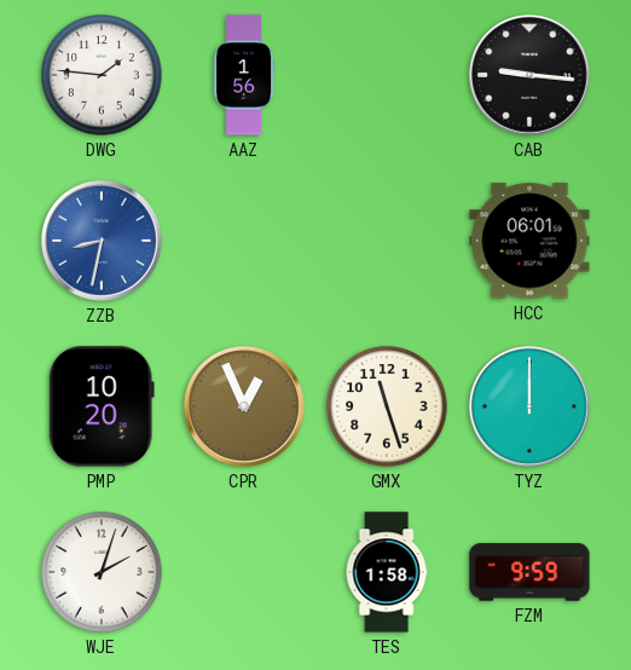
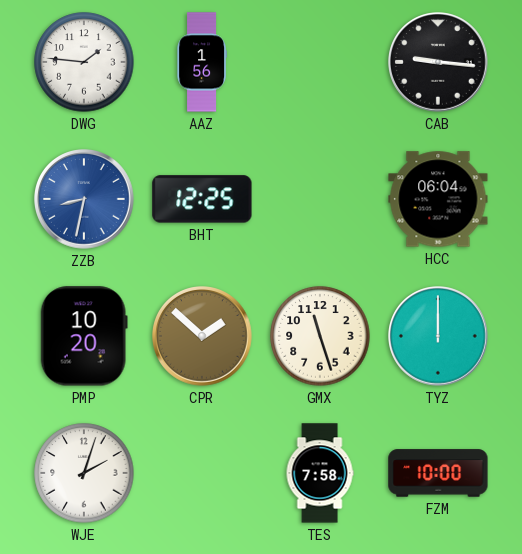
BHT: none -> 12:25 (202, 199)
HCC: 06:01 -> 06:04 (438, 199)
CPR: 12:56 -> 1:52 (203, 337)
TES: 1:58 -> 7:58 (320, 473)
FZM: 9:59 -> 10:00 (438, 473)
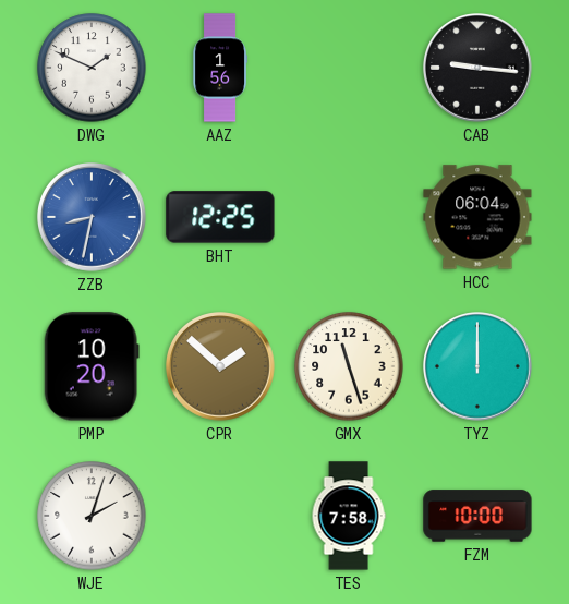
DWG: 1:46 -> 1:49 (92, 68)
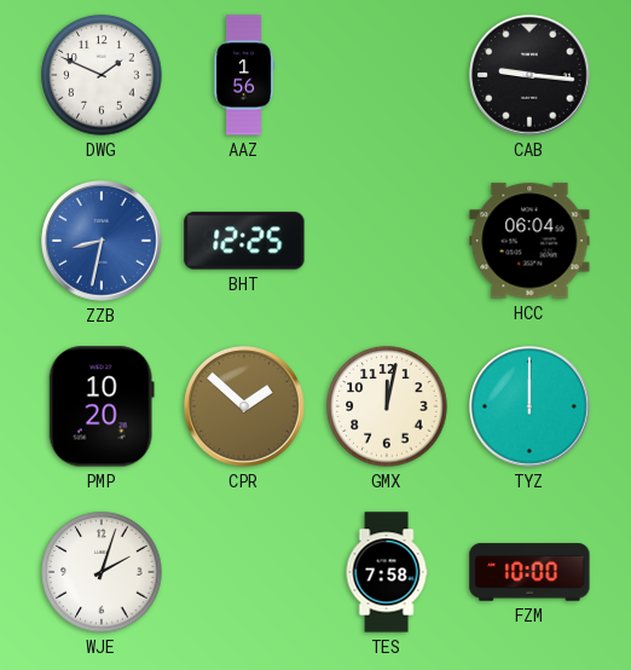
GMX: 11:27 -> 12:02 (387, 406)
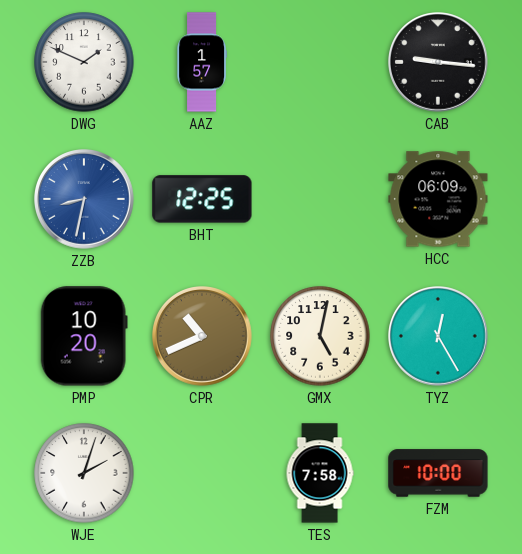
AAZ: 1:56 -> 1:57 (202, 62)
HCC: 06:04 -> 06:09 (438, 199)
CPR: 1:52 -> 10:41 (203, 337)
GMX: 12:02 -> 5:02 (320, 336)
TYZ: 12:00 -> 12:25 (439, 337)
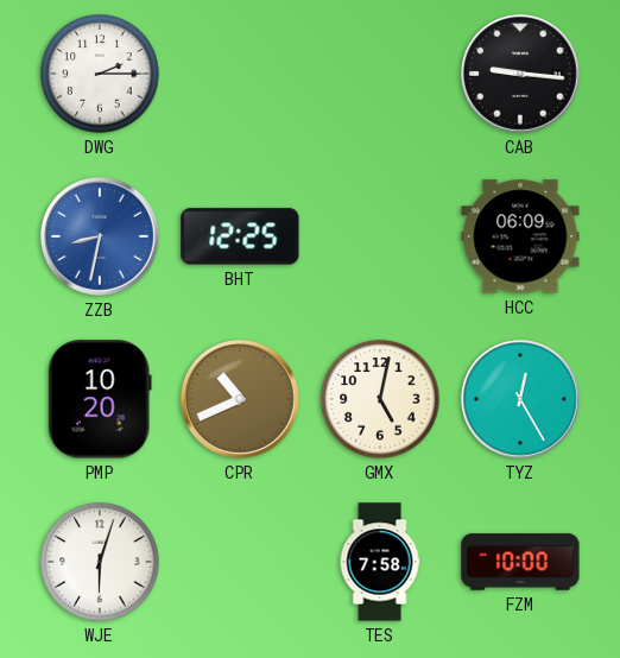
DWG: 1:49 -> 2:15 (100, 74)
AAZ: 1:57 -> none (202, 62)
WJE: 2:03 -> 6:03 (100, 562)
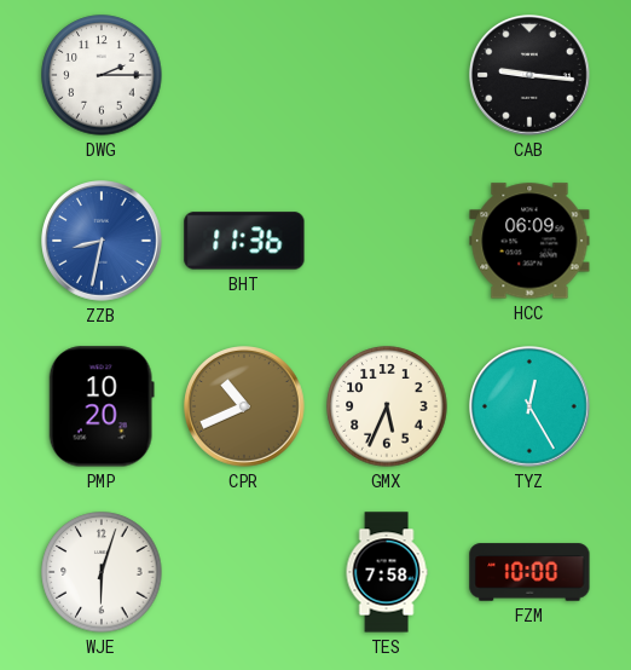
BHT: 12:25 -> 11:36 (244, 241)
GMX: 5:02 -> 5:34 (387, 406)
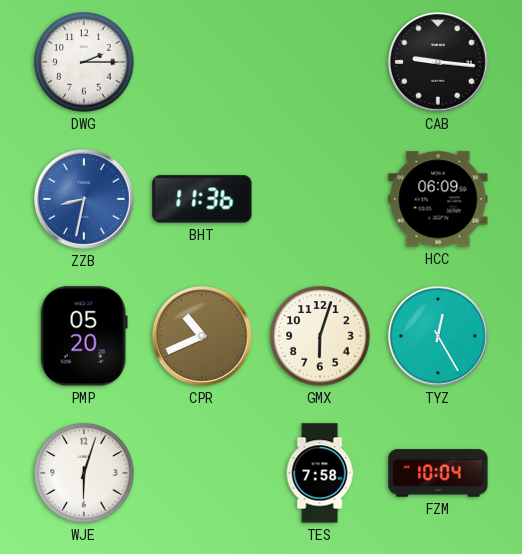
PMP: 10:20 -> 05:20 (84, 336)
GMX: 5:34 -> 6:03 (320, 336)
FZM: 10:00 -> 10:04 (438, 473)
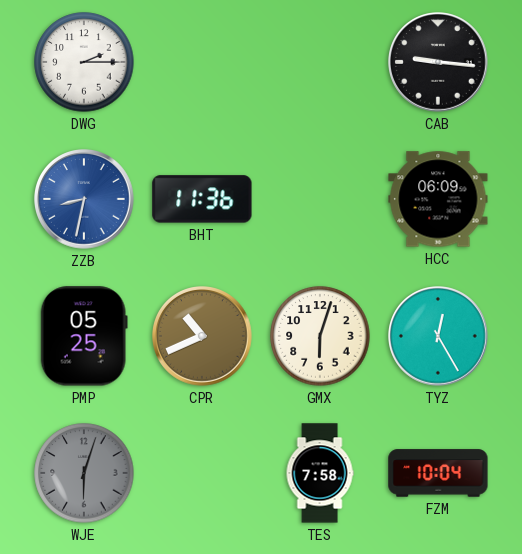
PMP: 05:20 -> 05:25 (84, 336)
WJE dial: white -> grey (84, 473)
